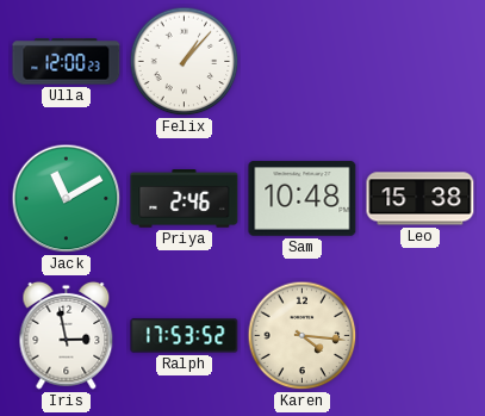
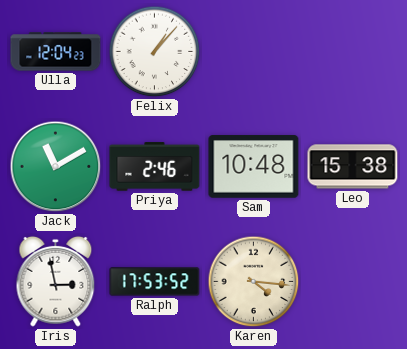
Ulla: 12:00 -> 12:04 (56, 52)
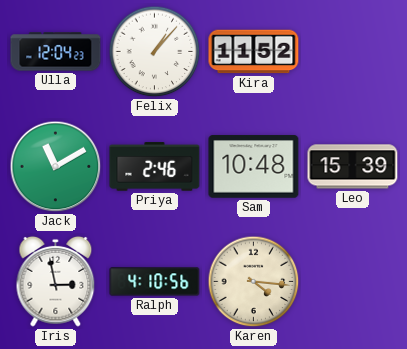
Kira: none -> 11:52 (254, 52)
Leo: 15:38 -> 15:39 (353, 167)
Ralph: 17:53 -> 4:10 (155, 282)
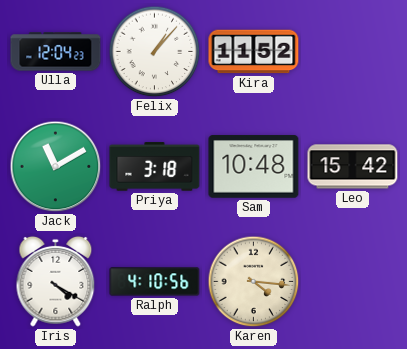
Priya: 2:46 -> 3:18 (155, 167)
Leo: 15:39 -> 15:42 (353, 167)
Iris: 2:58 -> 4:20 (56, 281)
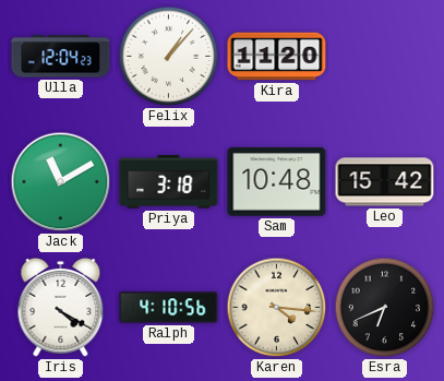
Kira: 11:52 -> 11:20 (277, 57)
Esra: none -> 6:41 (385, 308)
